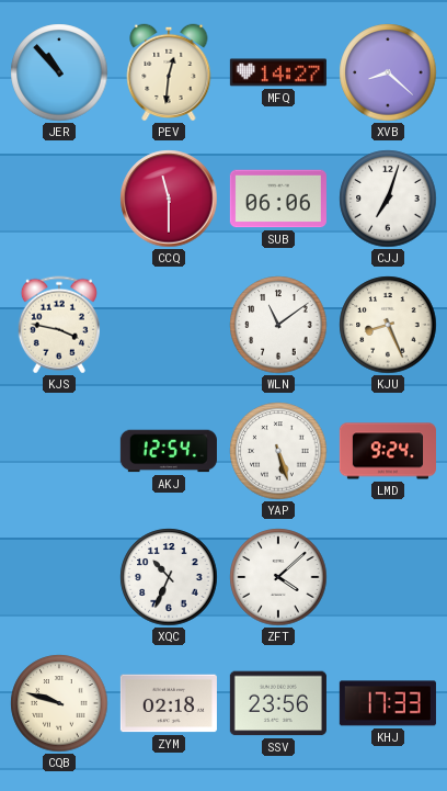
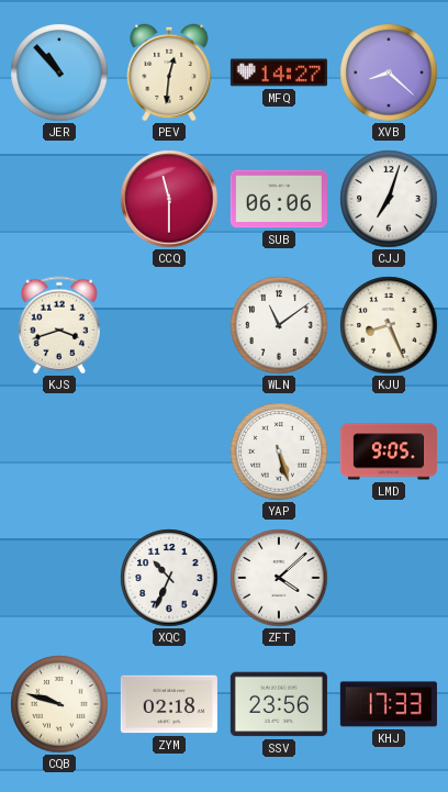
KJS: 3:47 -> 3:42 (59, 325)
AKJ: 12:54 -> none (169, 451)
LMD: 9:24 -> 9:05 (389, 451)
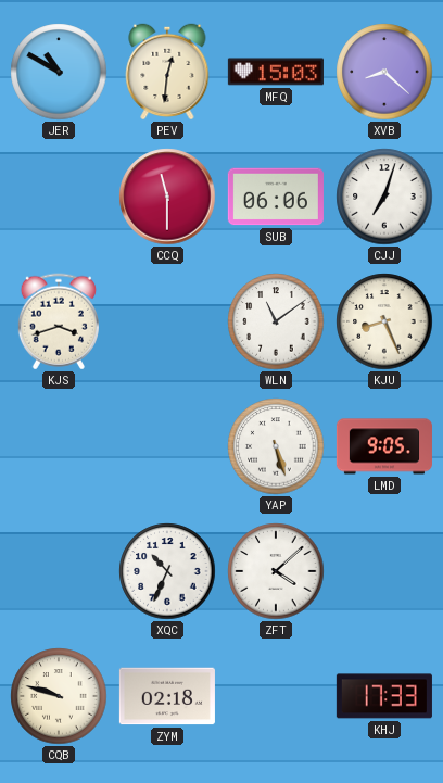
JER: 10:53 -> 10:50 (59, 72)
MFQ: 14:27 -> 15:03 (276, 72)
SSV: 23:56 -> none (279, 704)
